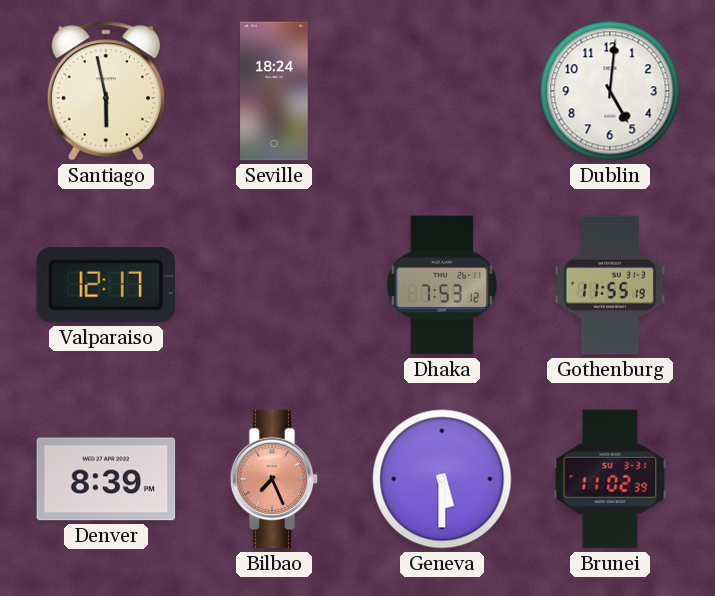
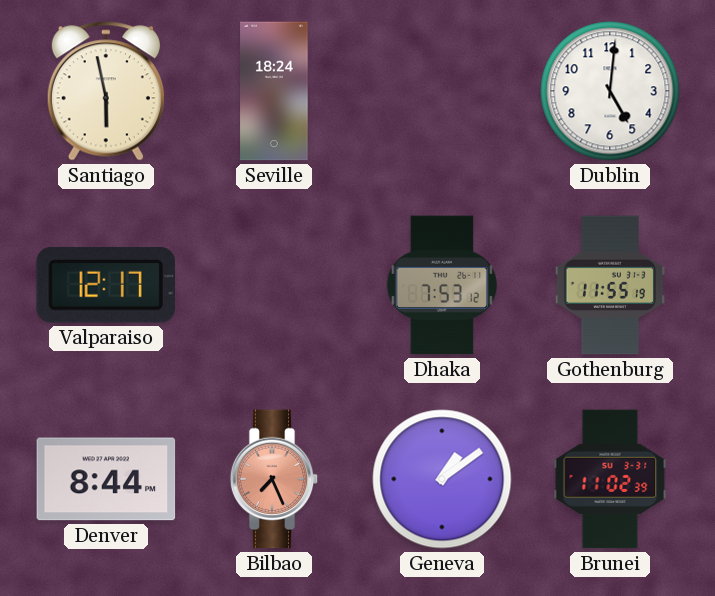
Denver: 8:39 -> 8:44 (106, 479)
Geneva: 5:30 -> 1:09 (442, 479)
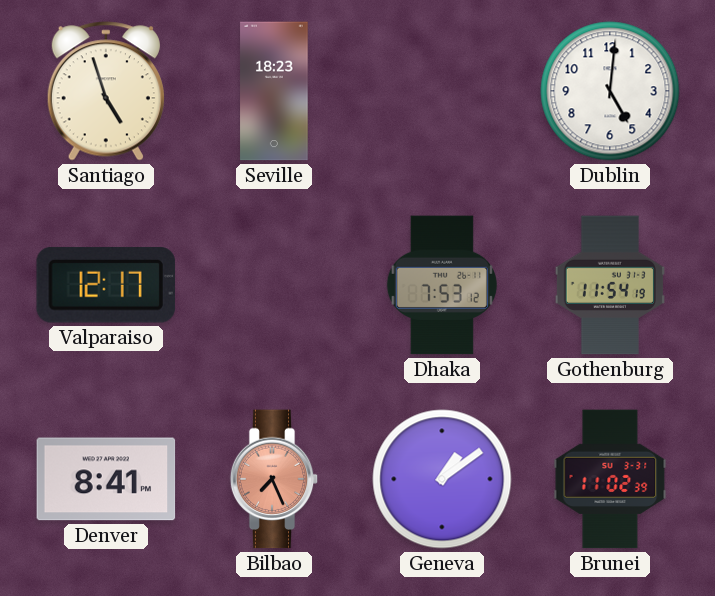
Santiago: 5:58 -> 4:57 (106, 91)
Seville: 18:24 -> 18:23 (274, 91)
Gothenburg: 11:55 -> 11:54 (610, 285)
Denver: 8:44 -> 8:41 (106, 479)
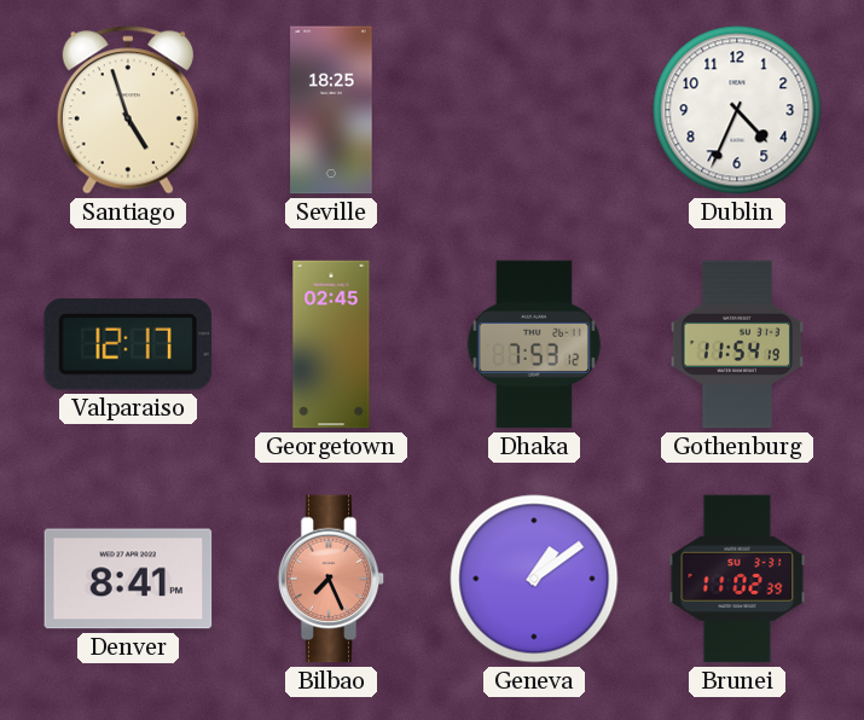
Seville: 18:23 -> 18:25 (331, 110)
Dublin: 5:01 -> 4:34 (737, 110)
Georgetown: none -> 02:45 (331, 344)
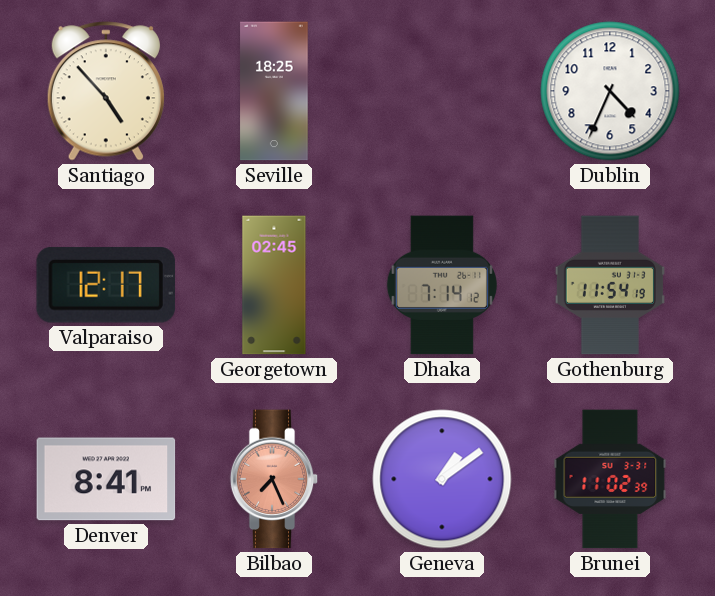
Santiago: 4:57 -> 4:53 (106, 91)
Dhaka: 7:53 -> 7:14 (442, 285)
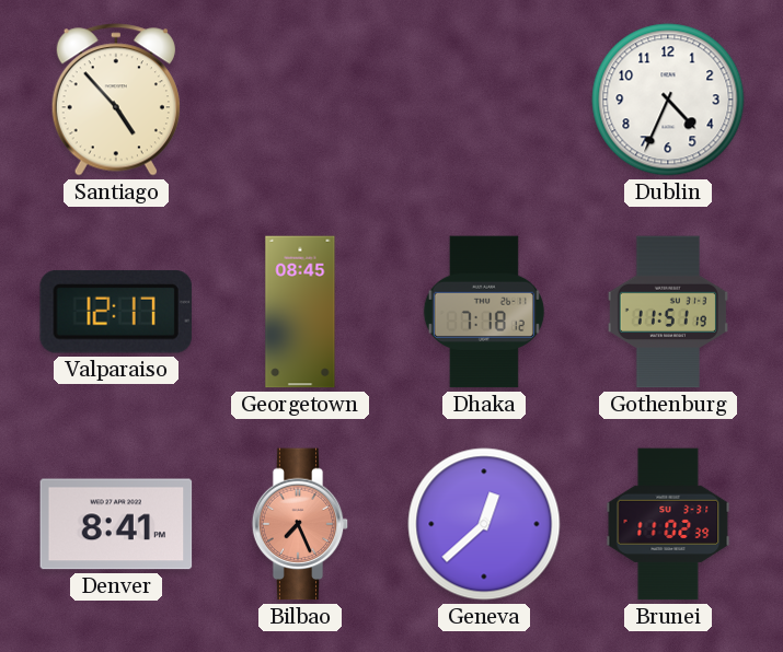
Seville: 18:25 -> none (274, 91)
Georgetown: 02:45 -> 08:45 (300, 312)
Dhaka: 7:14 -> 7:18 (484, 312)
Gothenburg: 11:54 -> 11:51 (668, 312)
Geneva: 1:09 -> 12:38 (484, 524)
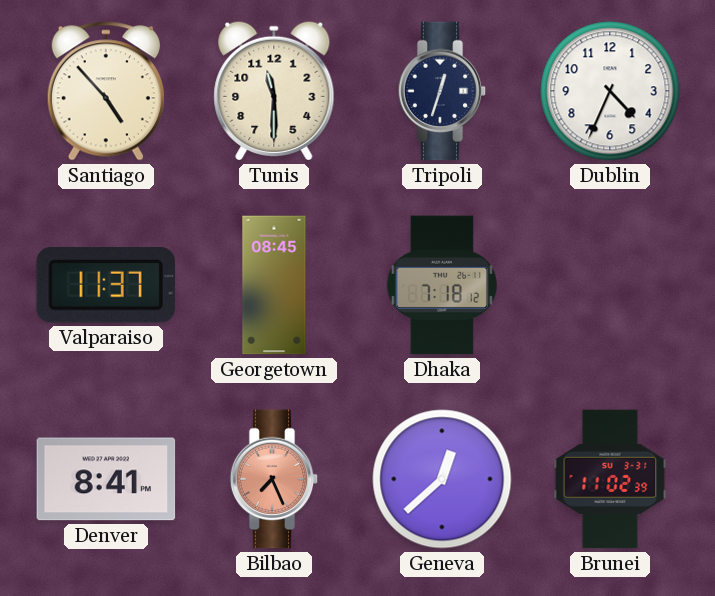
Tunis: none -> 11:30 (274, 91)
Tripoli: none -> 12:33 (442, 91)
Valparaiso: 12:17 -> 11:37 (106, 285)
Gothenburg: 11:51 -> none (668, 312)
